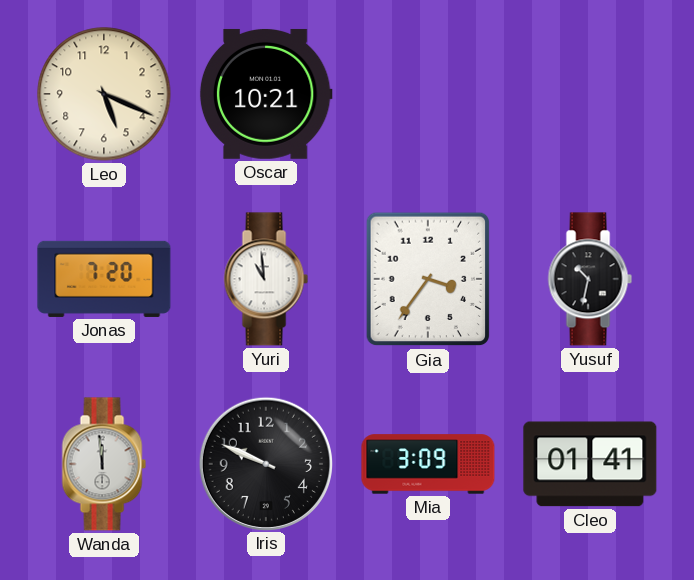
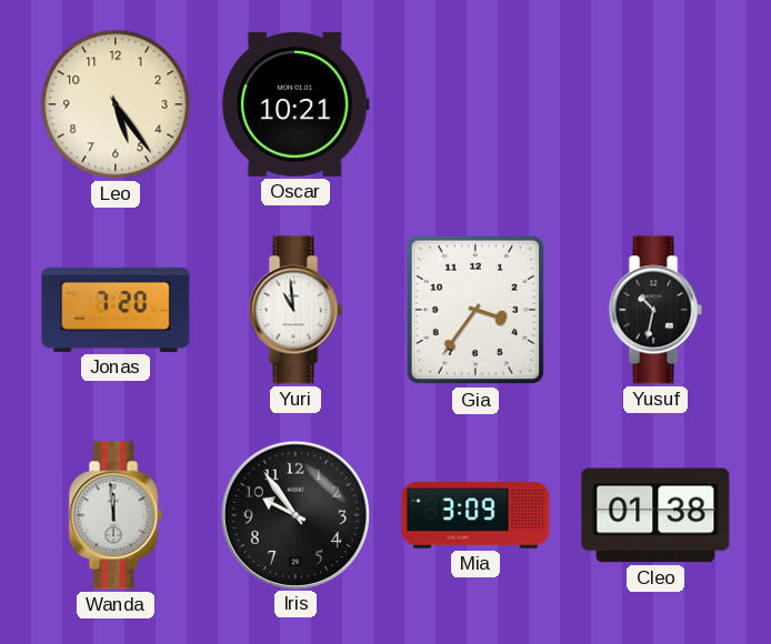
Leo: 5:19 -> 5:24 (116, 104)
Iris: 9:49 -> 9:54 (294, 514)
Cleo: 01:41 -> 01:38 (655, 515)
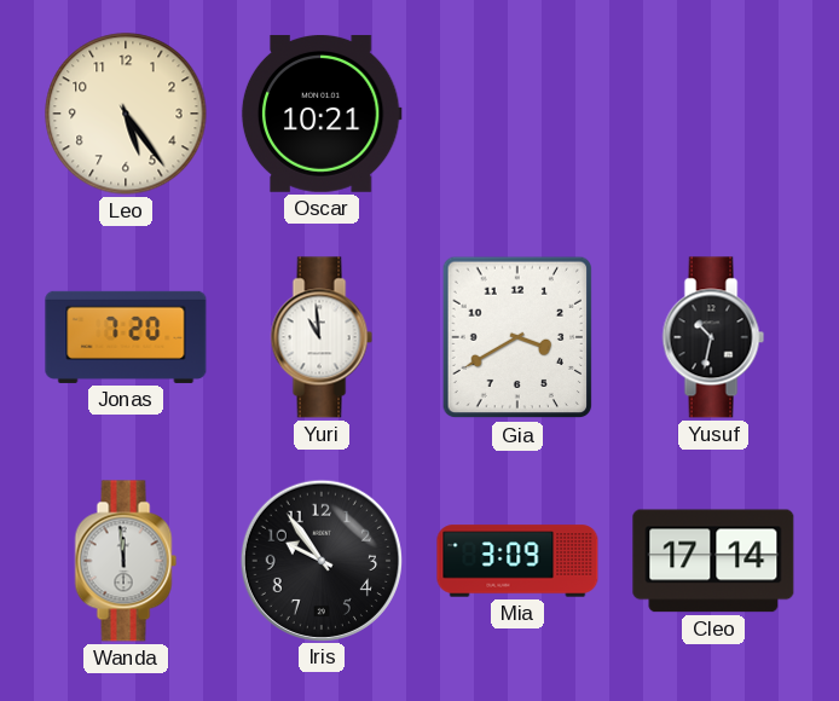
Gia: 3:36 -> 3:40 (517, 337)
Cleo: 01:38 -> 17:14 (713, 561)
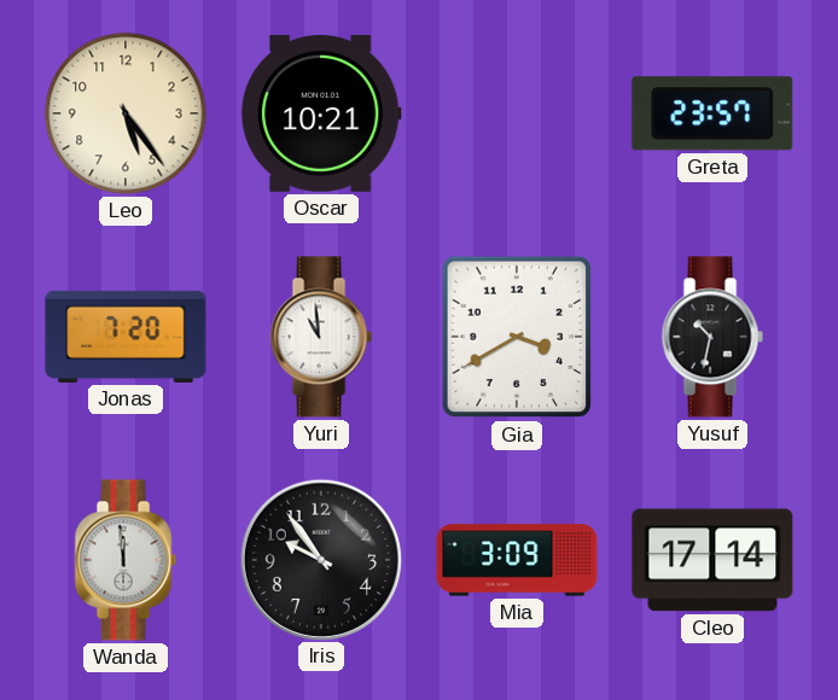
Greta: none -> 23:57 (712, 113)
